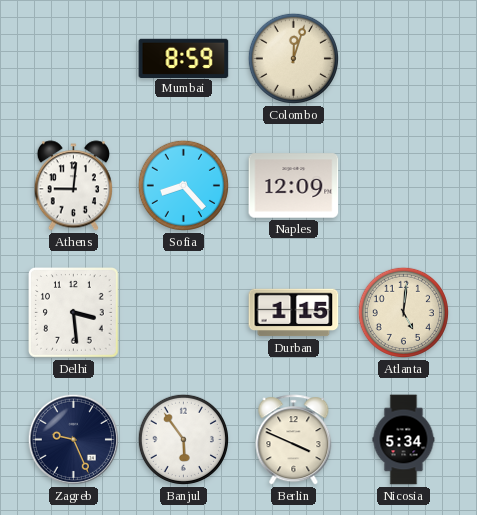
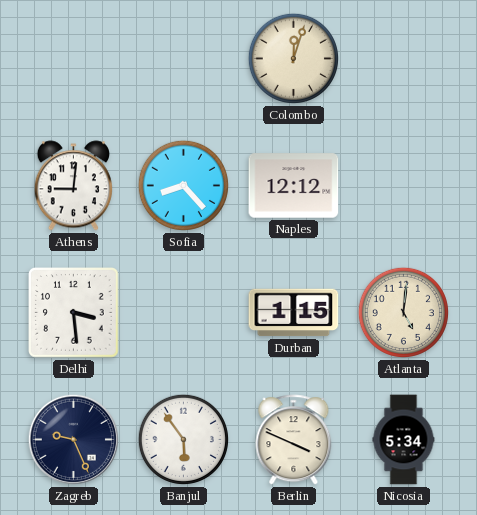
Mumbai: 8:59 -> none (184, 58)
Naples: 12:09 -> 12:12 (294, 186)
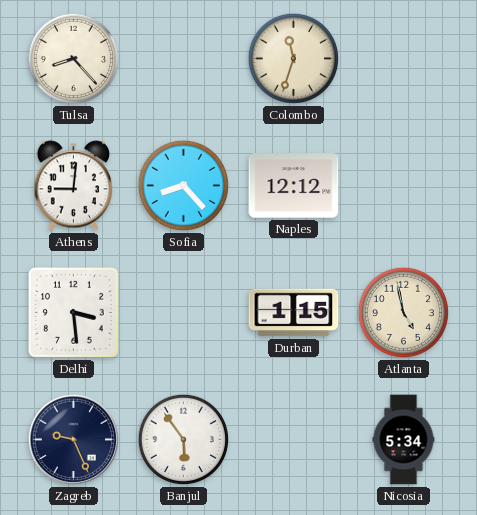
Tulsa: none -> 8:23 (73, 58)
Colombo: 12:03 -> 11:33 (293, 58)
Atlanta: 5:01 -> 4:58 (403, 312)
Berlin: 3:49 -> none (294, 440)
